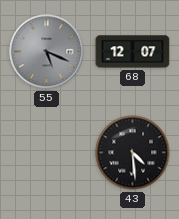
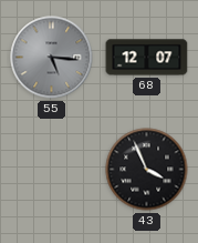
55: 5:19 -> 5:16 (52, 58)
43: 4:29 -> 3:56 (147, 170)
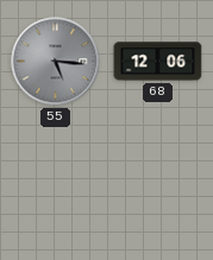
68: 12:07 -> 12:06 (158, 62)
43: 3:56 -> none (147, 170)
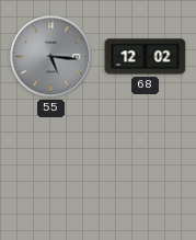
68: 12:06 -> 12:02 (146, 57)
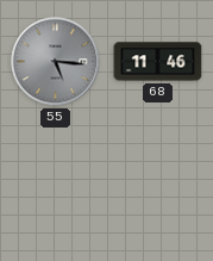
68: 12:02 -> 11:46 (158, 62)
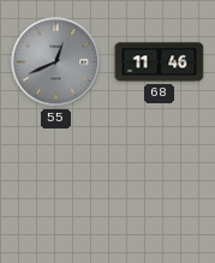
55: 5:16 -> 12:41 (56, 62)
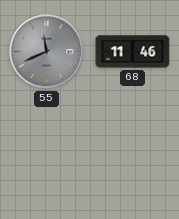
55: 12:41 -> 11:41 (47, 52)
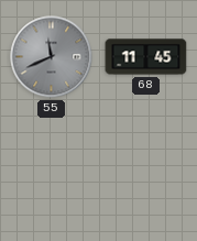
68: 11:46 -> 11:45 (146, 57)
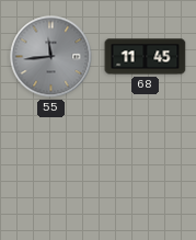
55: 11:41 -> 11:44 (51, 57)
